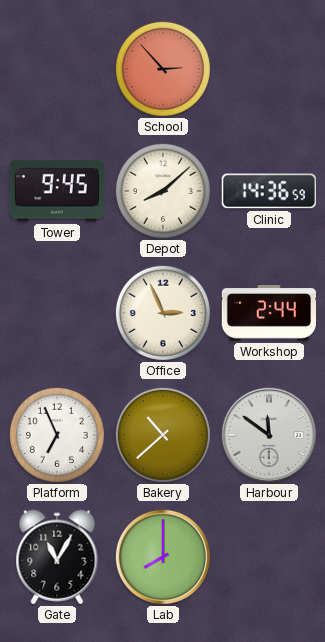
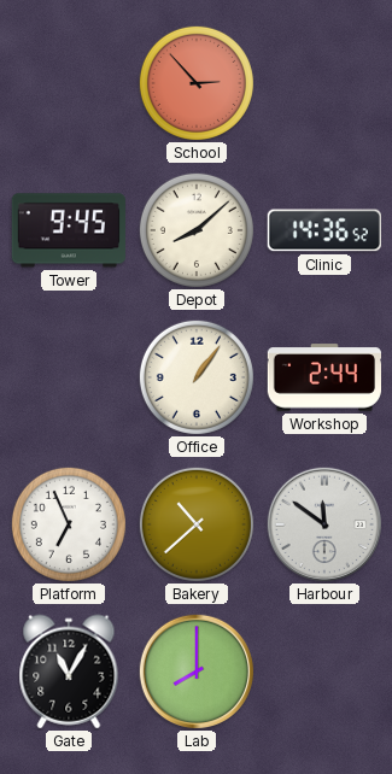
Clinic: 14:36:59 -> 14:36:52 (324, 230)
Office: 2:56 -> 1:06 (197, 377)
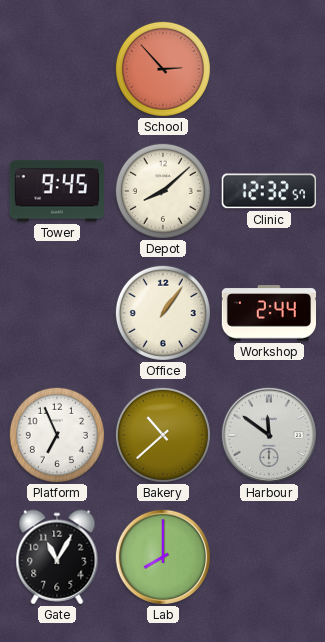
Clinic: 14:36 -> 12:32 (269, 191)
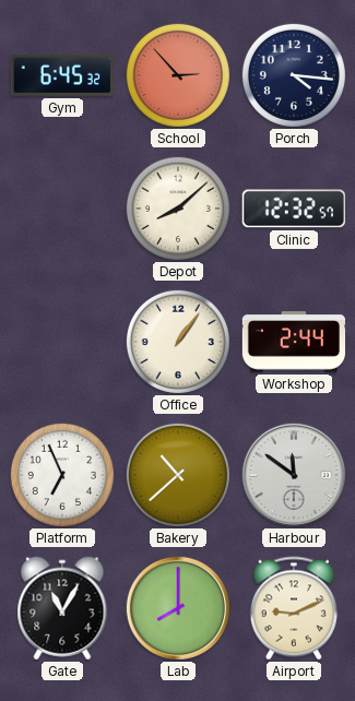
Gym: none -> 6:45 (62, 75)
Porch: none -> 4:16 (294, 75)
Tower: 9:45 -> none (57, 191)
Airport: none -> 9:11 (294, 608)
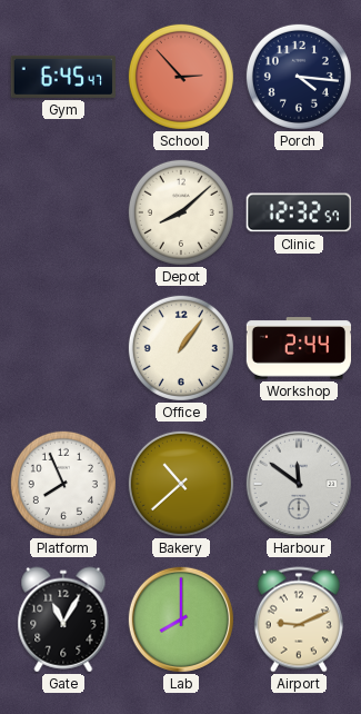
Gym: 6:45:32 -> 6:45:47 (63, 77)
Platform: 6:56 -> 7:56 (63, 484)
